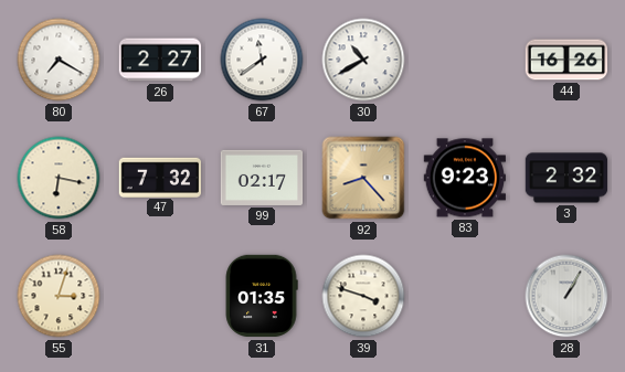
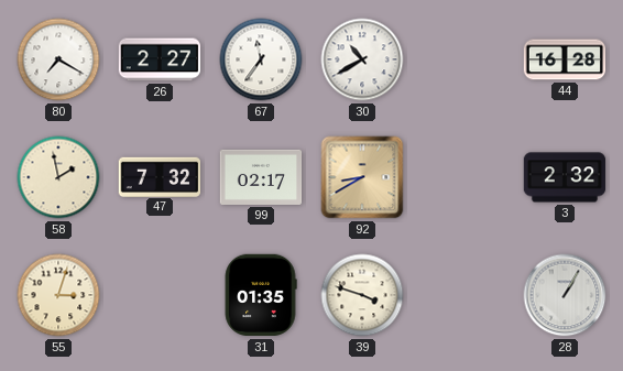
67: 11:39 -> 11:36 (261, 59)
44: 16:26 -> 16:28 (565, 59)
58: 6:17 -> 1:58 (58, 177)
92: 8:23 -> 8:40 (362, 177)
83: 9:23 -> none (464, 178)
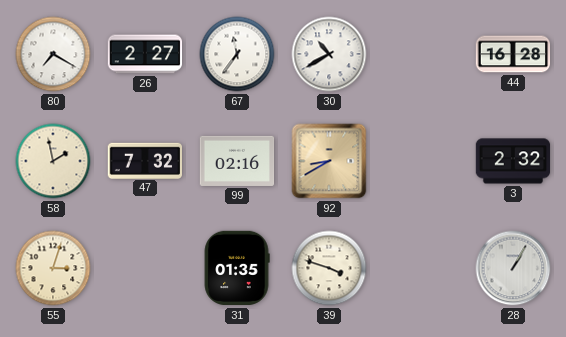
99: 02:17 -> 02:16 (237, 161)
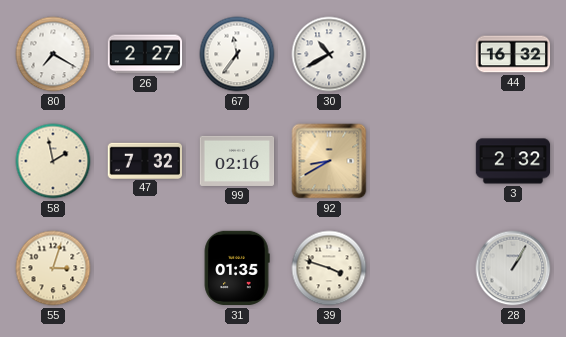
44: 16:28 -> 16:32 (513, 54)
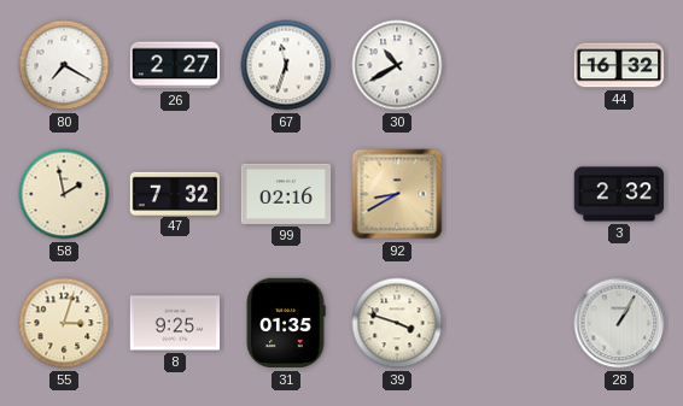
67: 11:36 -> 11:33 (286, 65)
8: none -> 9:25 (175, 323)
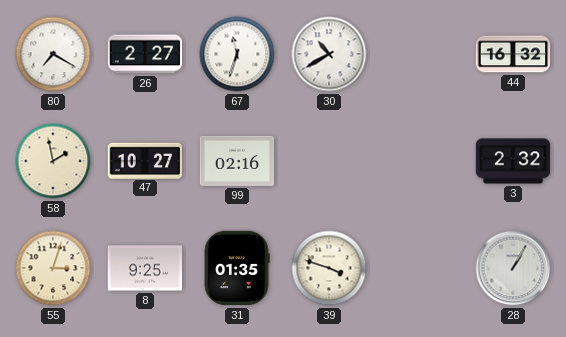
47: 7:32 -> 10:27 (144, 160)
92: 8:40 -> none (397, 194)
